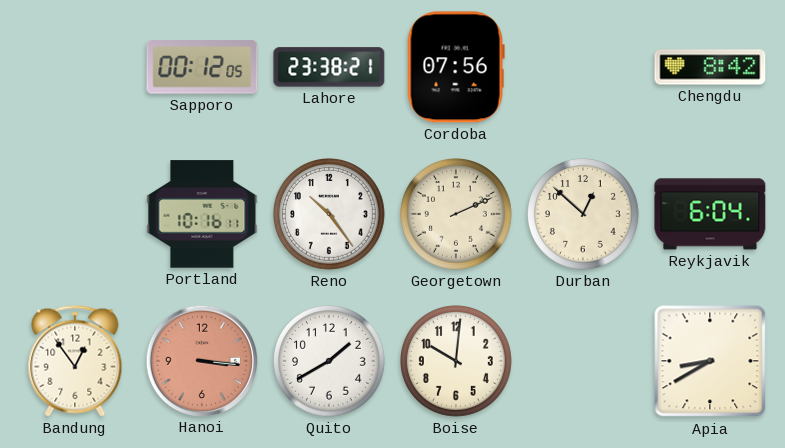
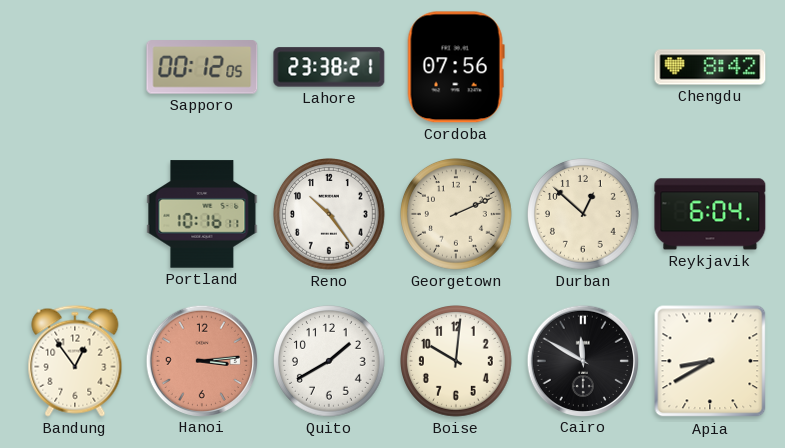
Hanoi: 3:16 -> 3:14 (201, 360)
Cairo: none -> 11:50 (582, 360)
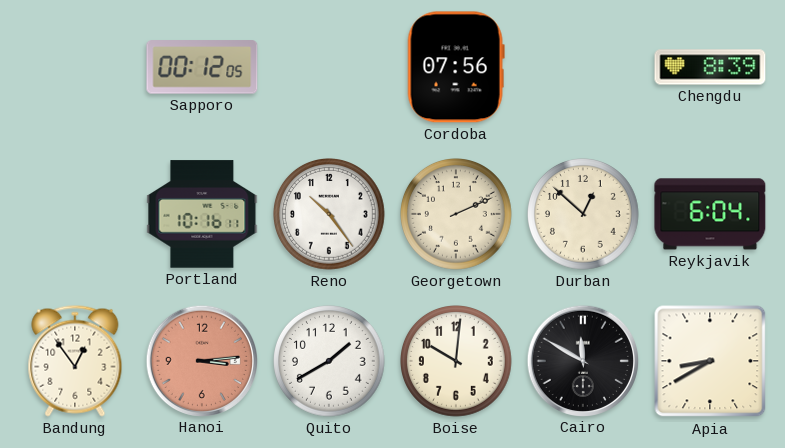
Lahore: 23:38 -> none (329, 67)
Chengdu: 8:42 -> 8:39 (710, 67)
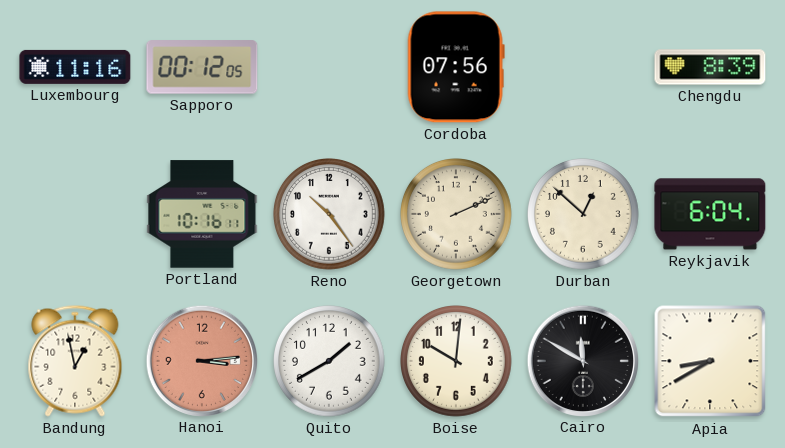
Luxembourg: none -> 11:16 (75, 67)
Bandung: 12:54 -> 12:58 (75, 361)
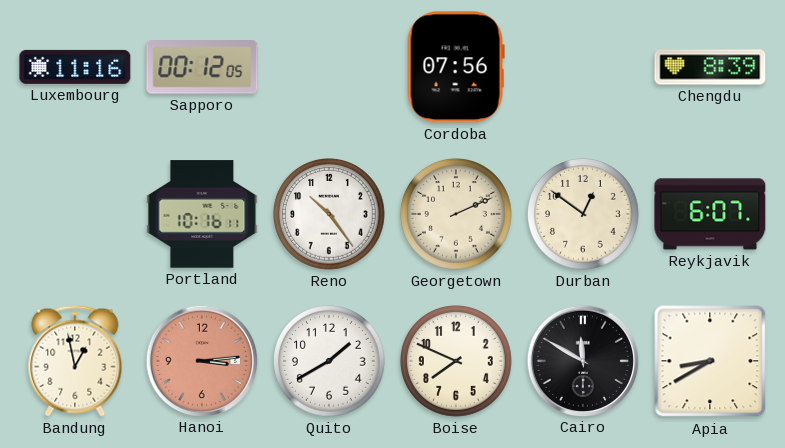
Durban: 12:52 -> 12:51 (584, 215)
Reykjavik: 6:04 -> 6:07 (710, 214)
Boise: 10:01 -> 7:49 (457, 362)
